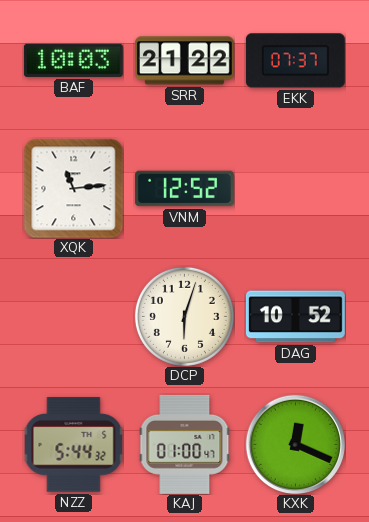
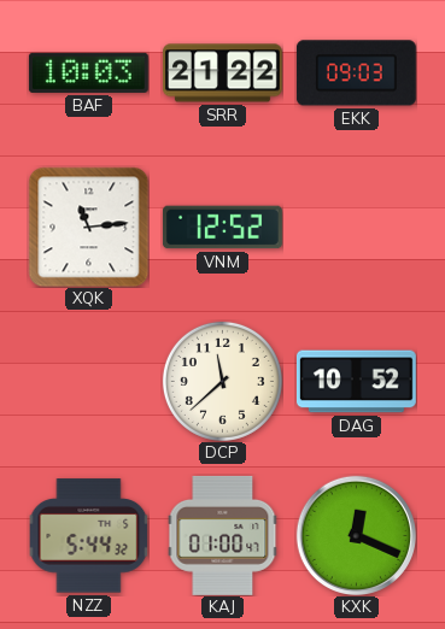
EKK: 07:37 -> 09:03 (356, 74)
DCP: 6:03 -> 11:38 (222, 381)
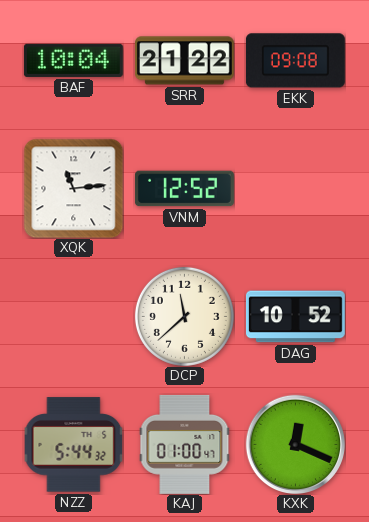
BAF: 10:03 -> 10:04 (73, 60)
EKK: 09:03 -> 09:08 (295, 61)
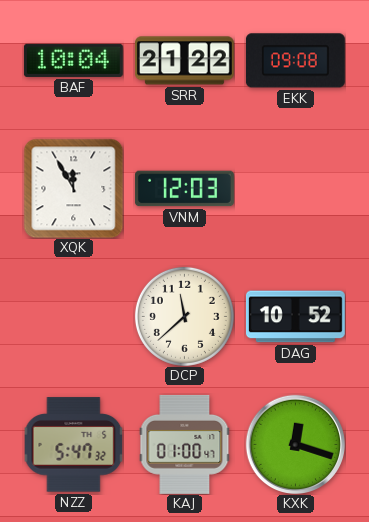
XQK: 11:14 -> 11:55 (73, 188)
VNM: 12:52 -> 12:03 (184, 189)
NZZ: 5:44 -> 5:47 (73, 445)
KXK: 12:19 -> 12:18 (295, 444)
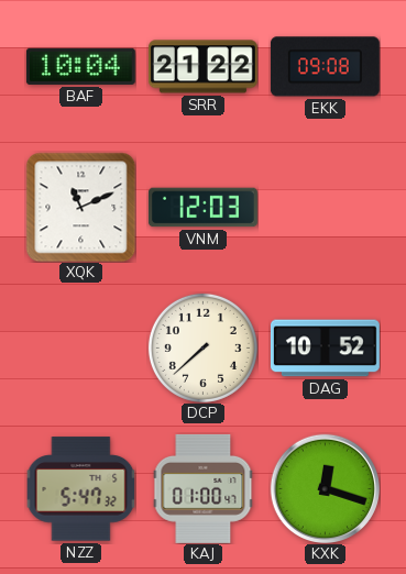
XQK: 11:55 -> 11:11 (80, 207)
DCP: 11:38 -> 7:38 (202, 347)
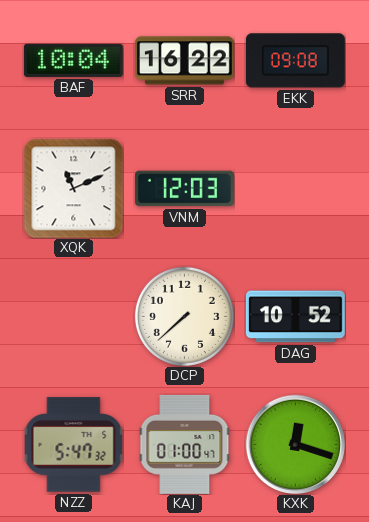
SRR: 21:22 -> 16:22 (184, 61)
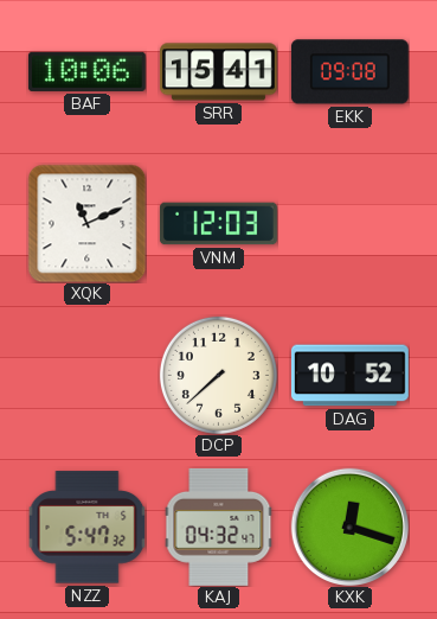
BAF: 10:04 -> 10:06 (86, 71)
SRR: 16:22 -> 15:41 (218, 72)
KAJ: 01:00 -> 04:32 (219, 527)
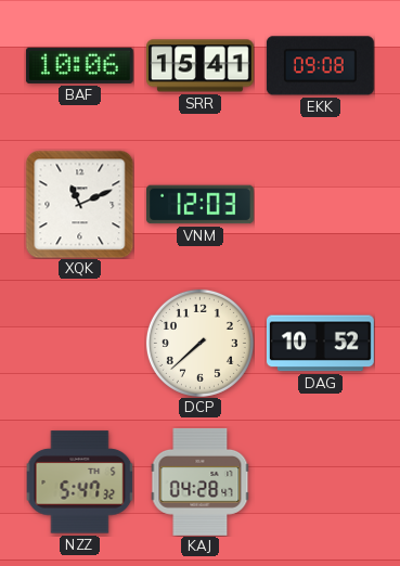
KAJ: 04:32 -> 04:28 (201, 481)
KXK: 12:18 -> none (349, 527)
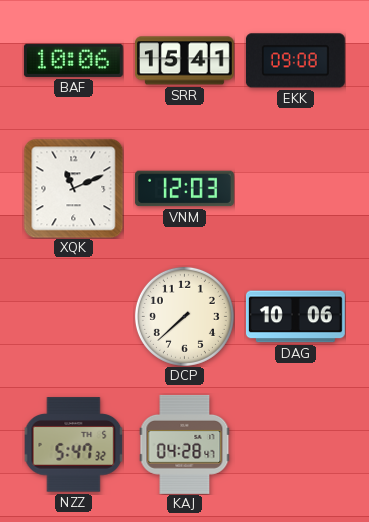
DAG: 10:52 -> 10:06 (295, 317)
